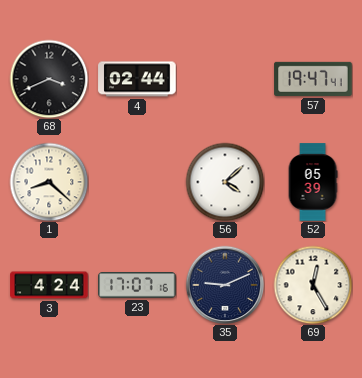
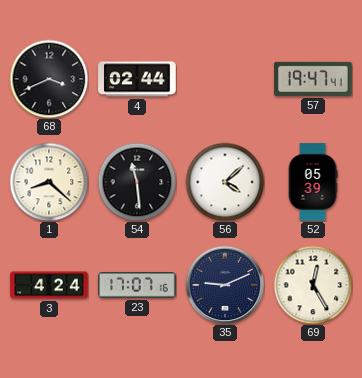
54: none -> 11:29 (137, 182)
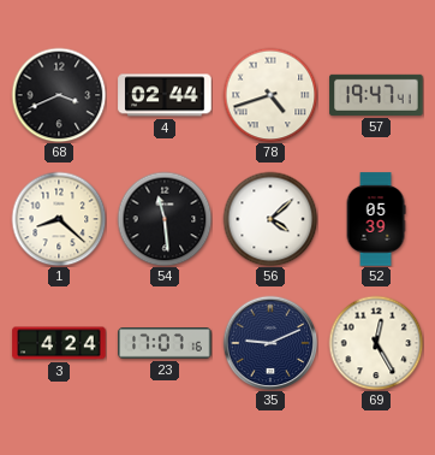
78: none -> 4:42 (270, 95)
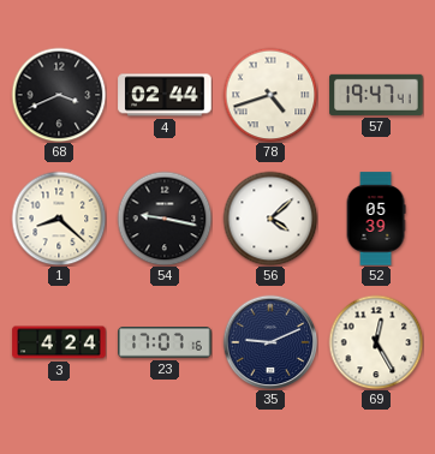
54: 11:29 -> 9:17 (165, 219)
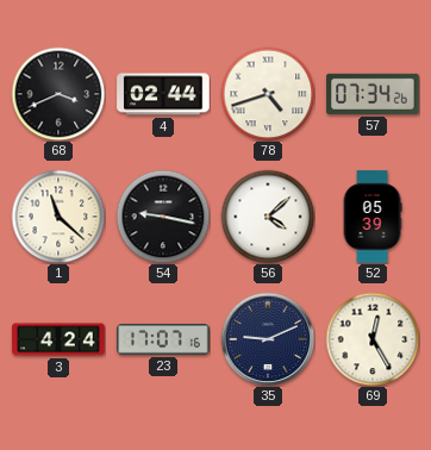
57: 19:47 -> 07:34 (373, 94)
1: 8:22 -> 11:22 (58, 217)
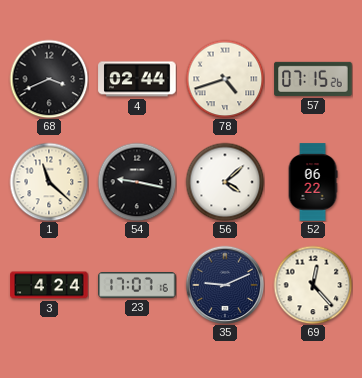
57: 07:34 -> 07:15 (313, 79)
52: 05:39 -> 06:22 (313, 182)
69: 12:25 -> 12:23 (313, 285)
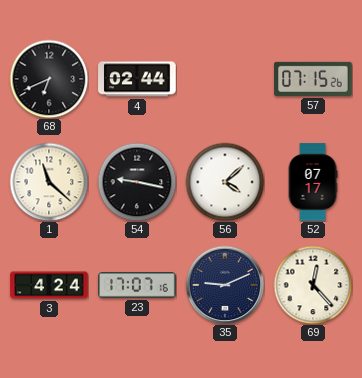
68: 3:41 -> 6:41 (49, 79)
78: 4:42 -> none (225, 79)
52: 06:22 -> 07:17 (313, 182)
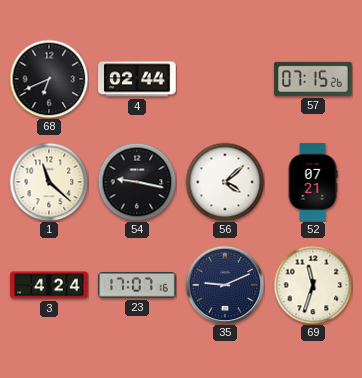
52: 07:17 -> 07:21 (313, 182)
69: 12:23 -> 11:33 (313, 285)
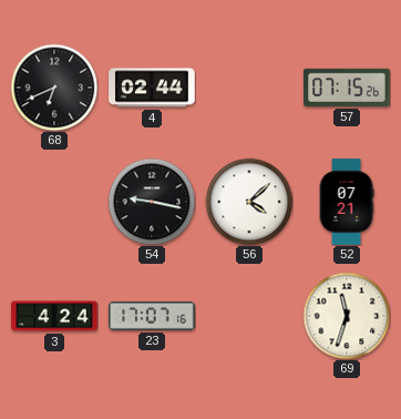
1: 11:22 -> none (49, 182)
35: 9:11 -> none (225, 285)
